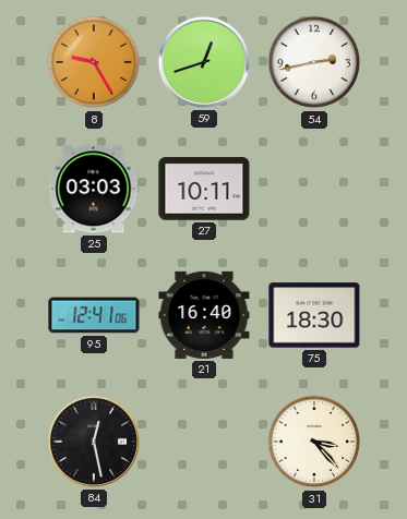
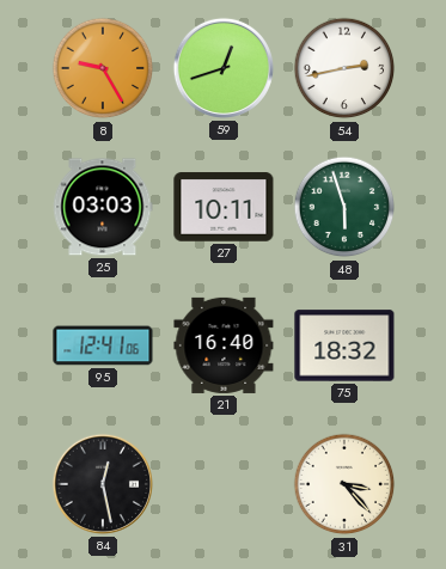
48: none -> 5:57 (344, 207)
75: 18:30 -> 18:32 (344, 345)
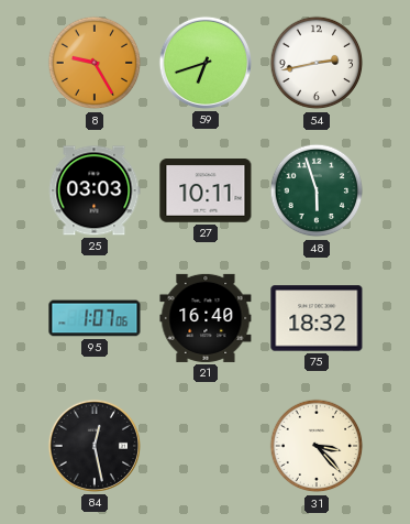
59: 12:42 -> 6:42 (206, 63)
95: 12:41 -> 1:07 (95, 318)
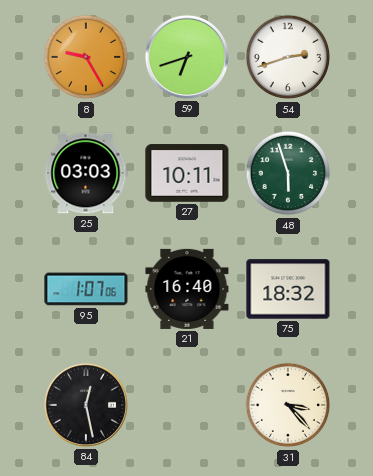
54: 2:43 -> 2:42 (288, 57)
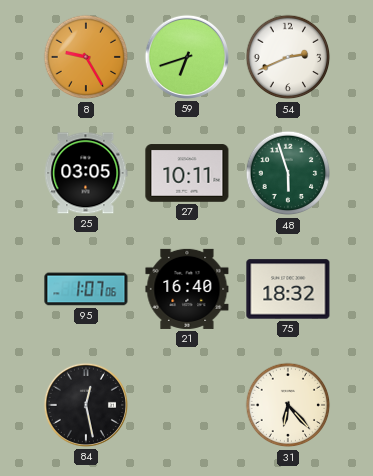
54: 2:42 -> 2:41 (288, 57)
25: 03:03 -> 03:05 (86, 173)
31: 3:23 -> 6:23 (288, 405)
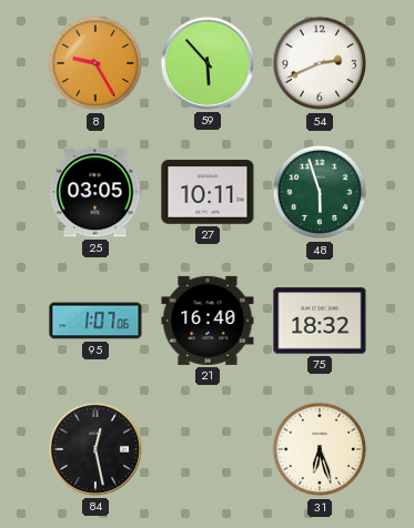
59: 6:42 -> 5:53 (208, 63)
31: 6:23 -> 6:27 (320, 449)
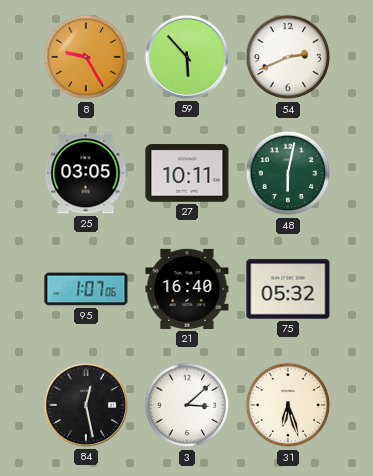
48: 5:57 -> 6:02 (288, 173)
75: 18:32 -> 05:32 (288, 289)
3: none -> 3:08 (187, 405)
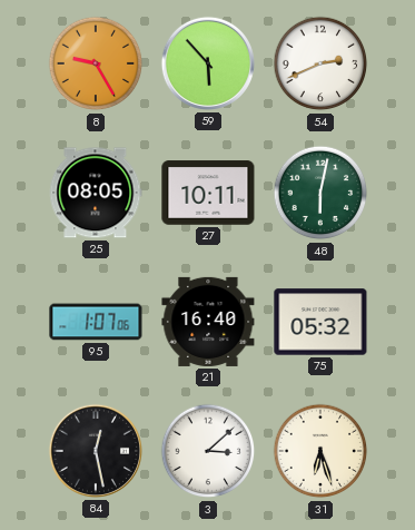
25: 03:05 -> 08:05 (96, 193)
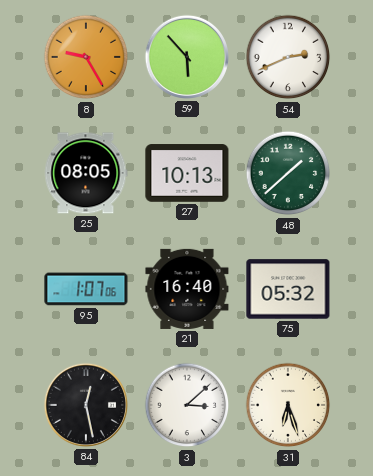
27: 10:11 -> 10:13 (187, 173)
48: 6:02 -> 1:38 (288, 173)
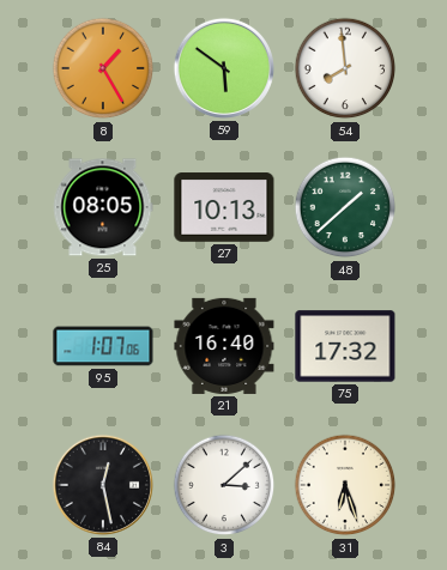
8: 9:25 -> 1:25 (103, 68)
59: 5:53 -> 5:51 (224, 68)
54: 2:41 -> 7:59 (345, 68)
75: 05:32 -> 17:32 (345, 346)
